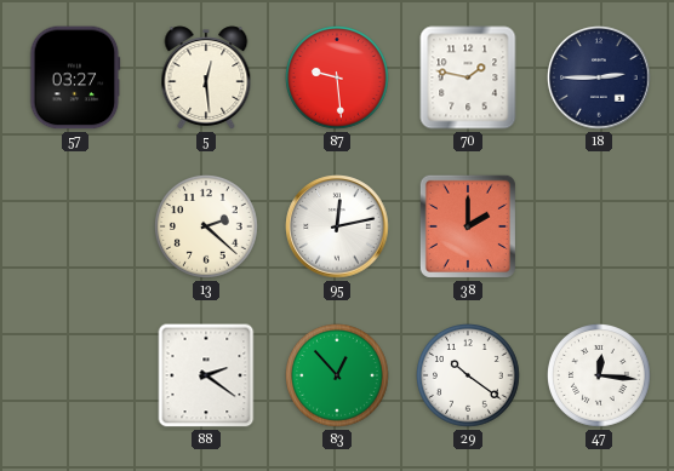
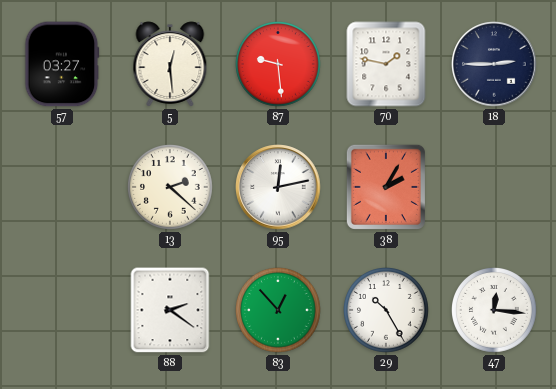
38: 2:00 -> 2:05 (386, 187)
29: 10:21 -> 10:25 (387, 311)
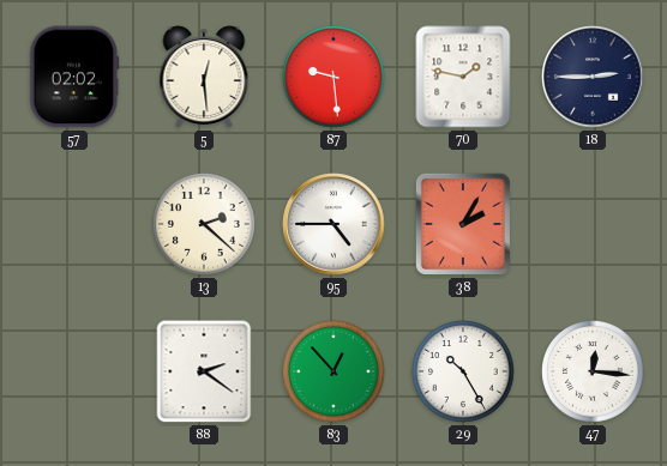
57: 03:27 -> 02:02 (74, 77)
95: 12:13 -> 4:45 (333, 224)
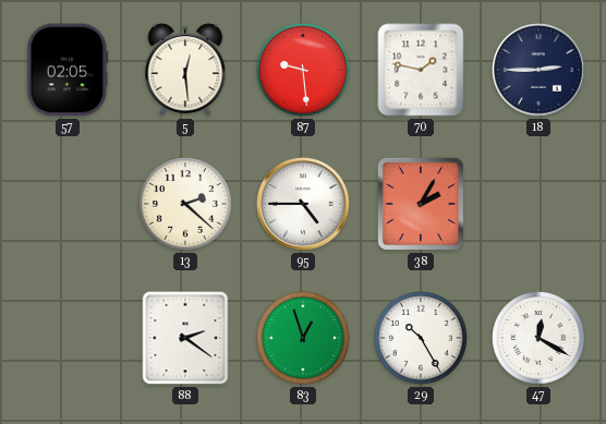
57: 02:02 -> 02:05 (68, 70)
83: 12:53 -> 12:57 (304, 339)
47: 12:16 -> 12:20 (540, 339)
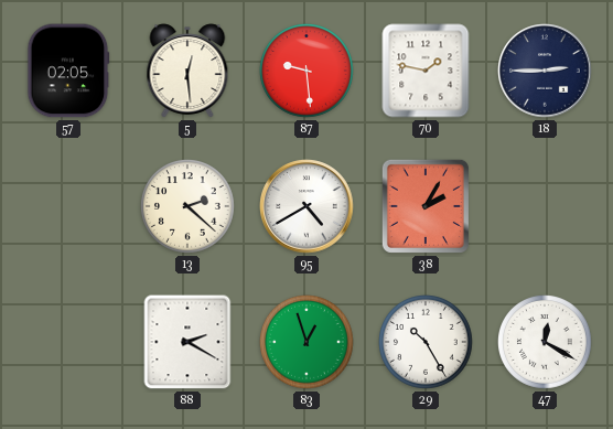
95: 4:45 -> 4:40 (306, 206)
88: 2:21 -> 2:20 (187, 342)
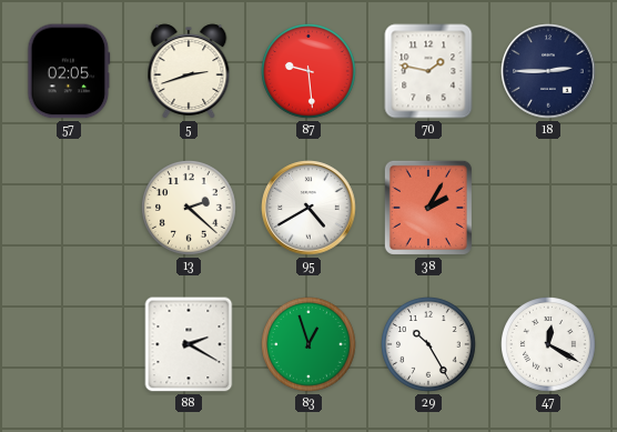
5: 12:29 -> 2:42 (189, 71)
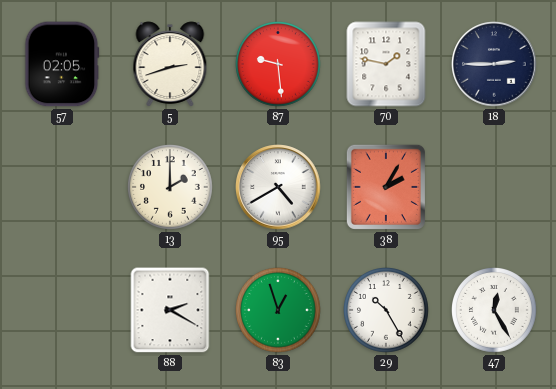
13: 2:22 -> 2:00 (171, 188)
47: 12:20 -> 12:25 (495, 311)
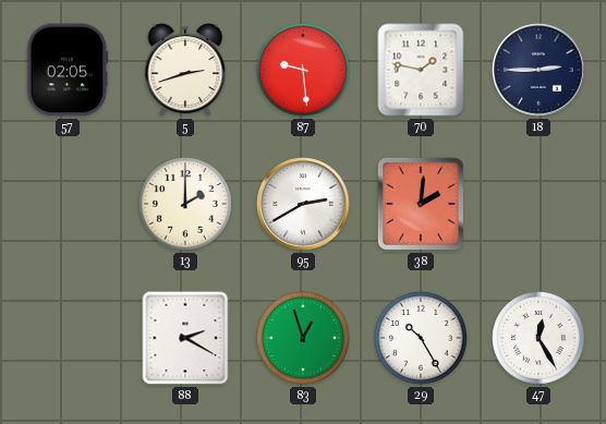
95: 4:40 -> 2:40 (303, 204)
38: 2:05 -> 2:01 (421, 204)
